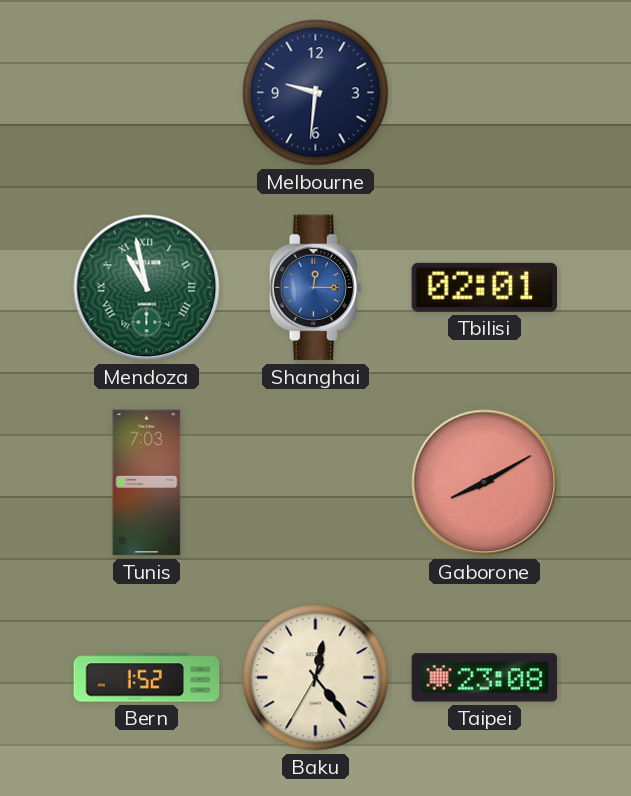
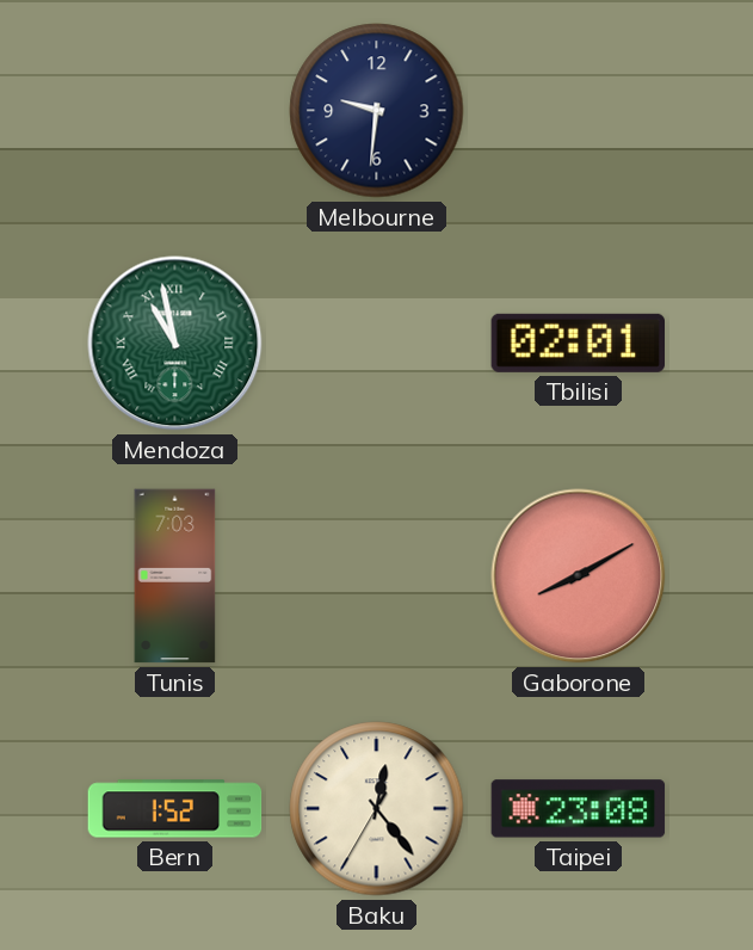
Shanghai: 12:15 -> none (315, 288)
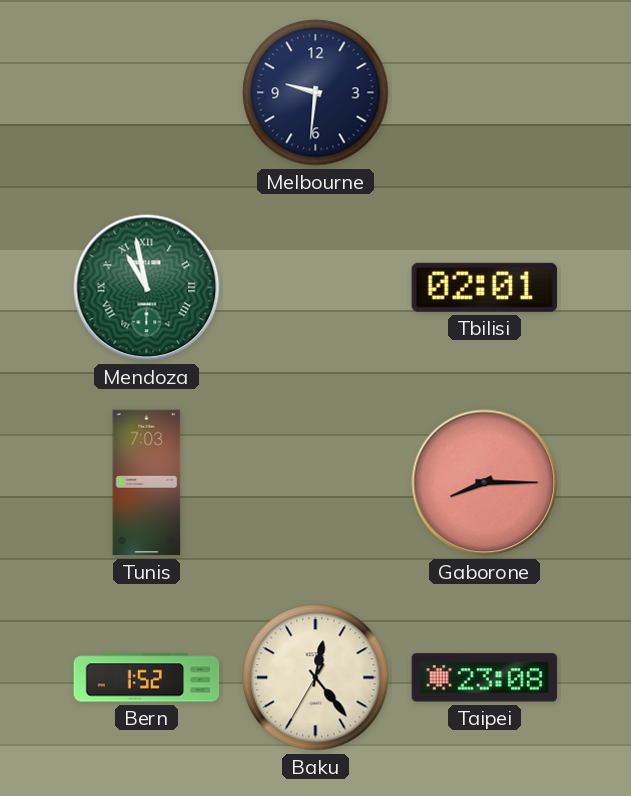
Gaborone: 8:10 -> 8:15 (485, 483)
